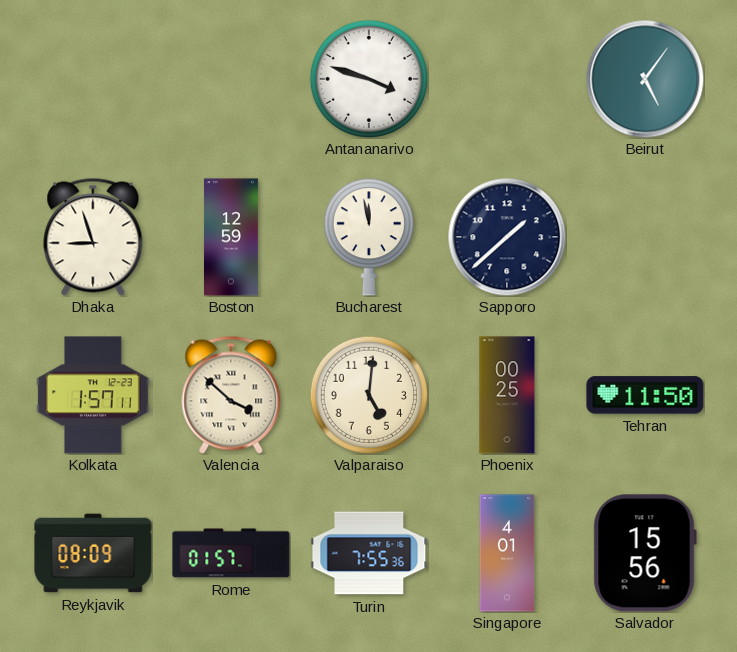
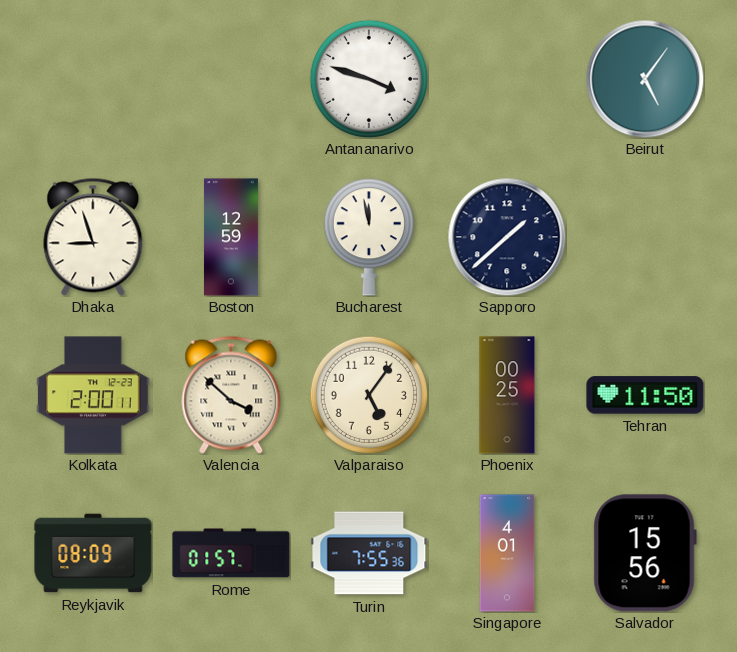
Kolkata: 1:57 -> 2:00 (93, 395)
Valparaiso: 5:01 -> 5:06 (368, 394)
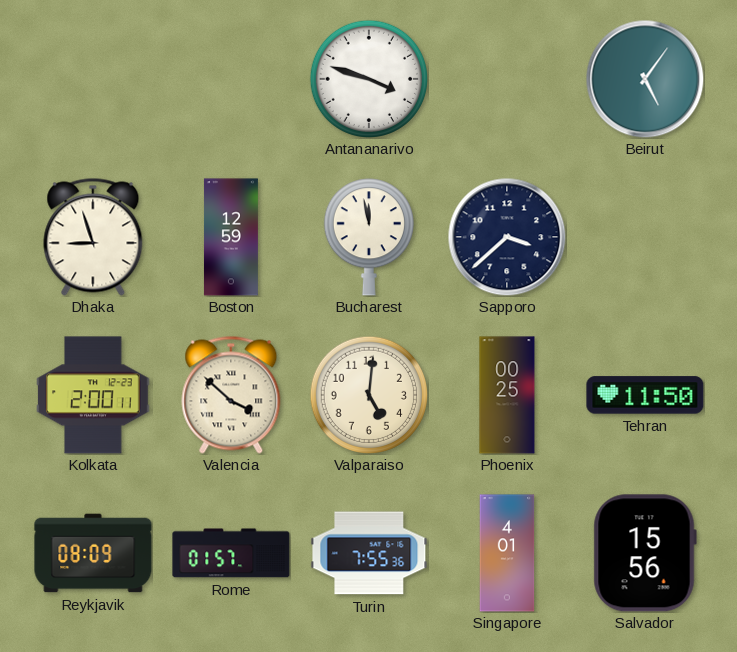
Sapporo: 1:38 -> 3:38 (507, 237)
Valparaiso: 5:06 -> 5:01 (368, 394)
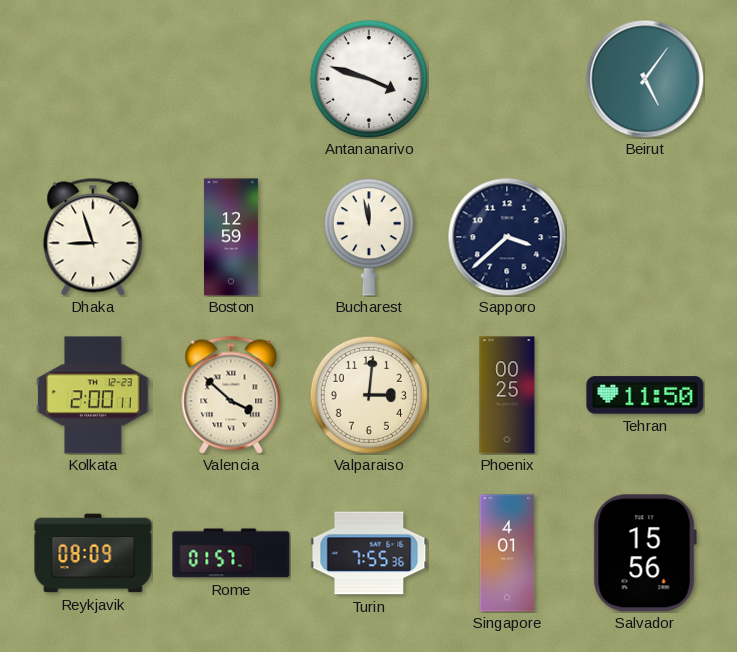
Valparaiso: 5:01 -> 3:01 (368, 394)
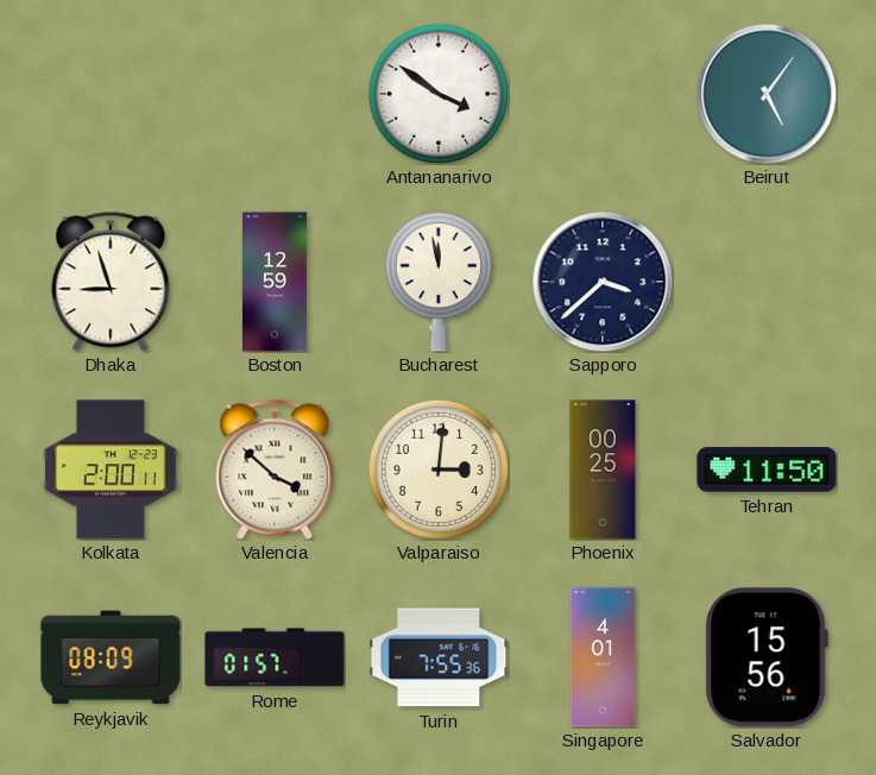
Antananarivo: 3:48 -> 3:51 (437, 93)
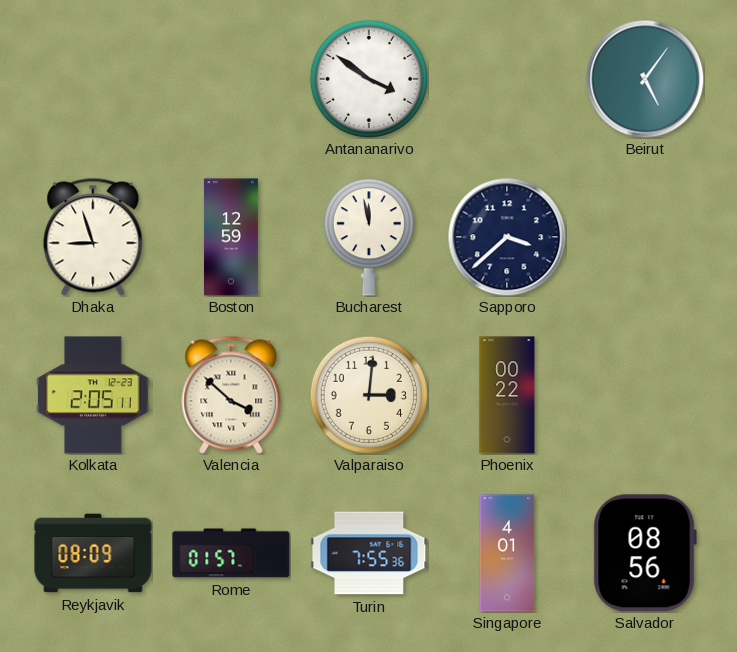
Kolkata: 2:00 -> 2:05 (93, 395)
Phoenix: 00:25 -> 00:22 (507, 395)
Tehran: 11:50 -> none (767, 470)
Salvador: 15:56 -> 08:56 (645, 553)
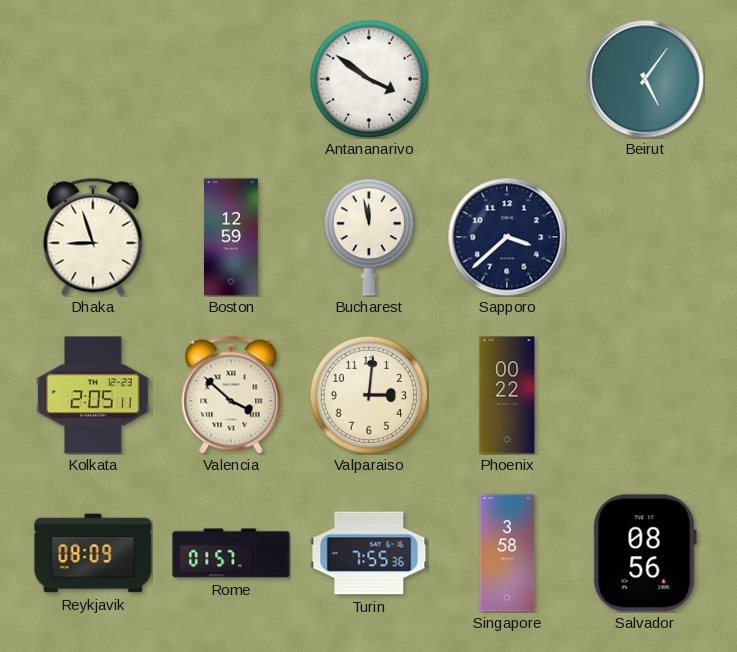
Singapore: 4:01 -> 3:58 (507, 553)
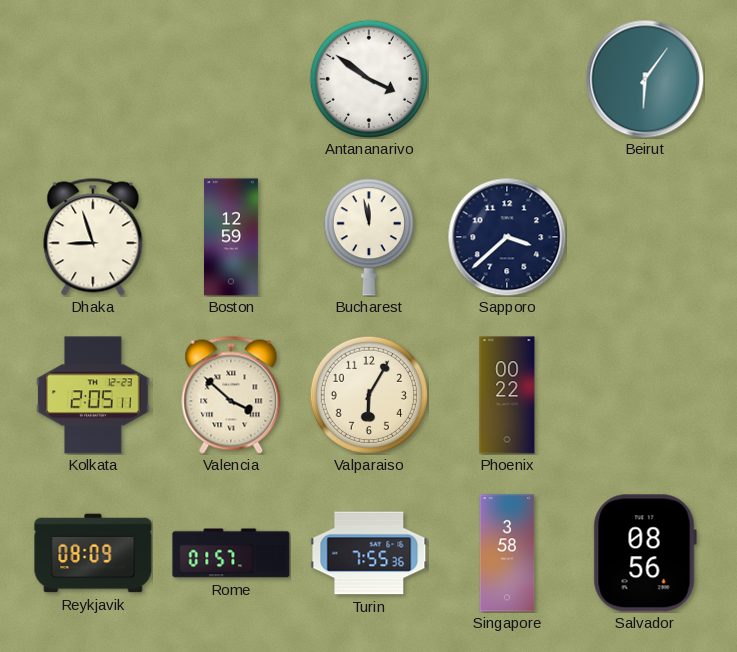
Beirut: 5:06 -> 6:06 (645, 79)
Valparaiso: 3:01 -> 6:05 (368, 394)
